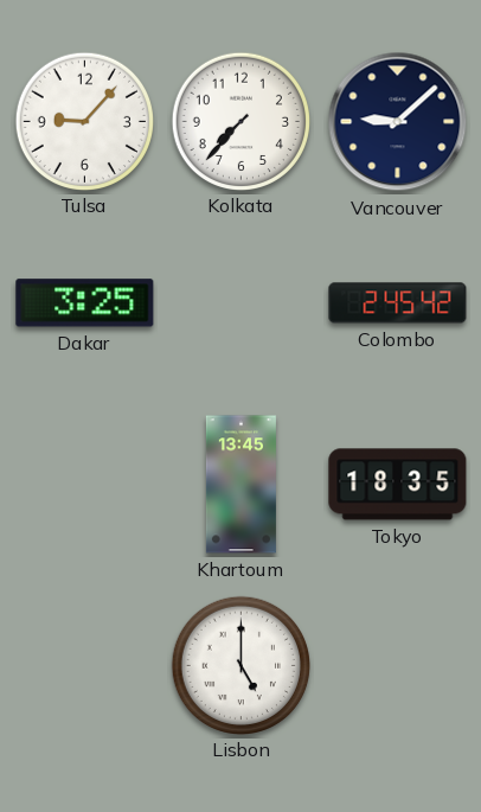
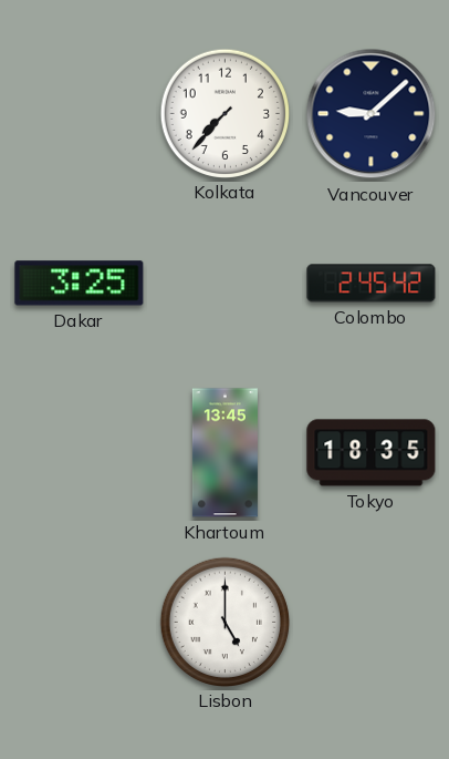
Tulsa: 9:07 -> none (84, 121)
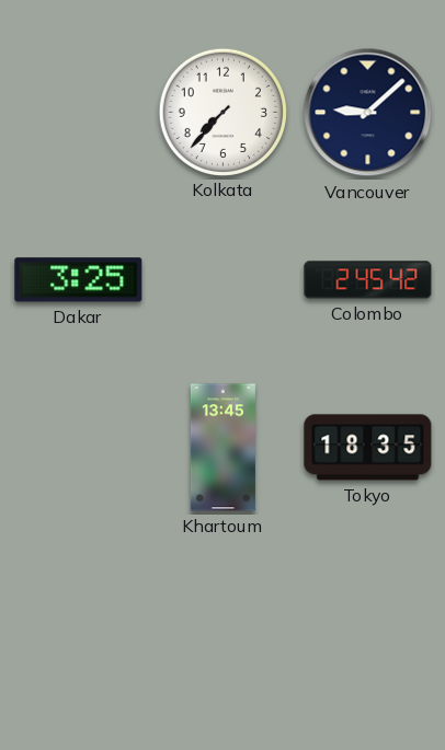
Lisbon: 5:00 -> none (224, 622)
